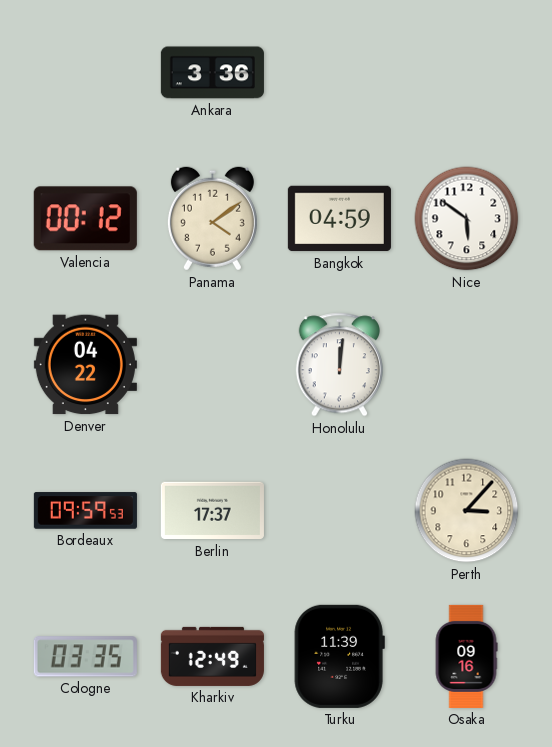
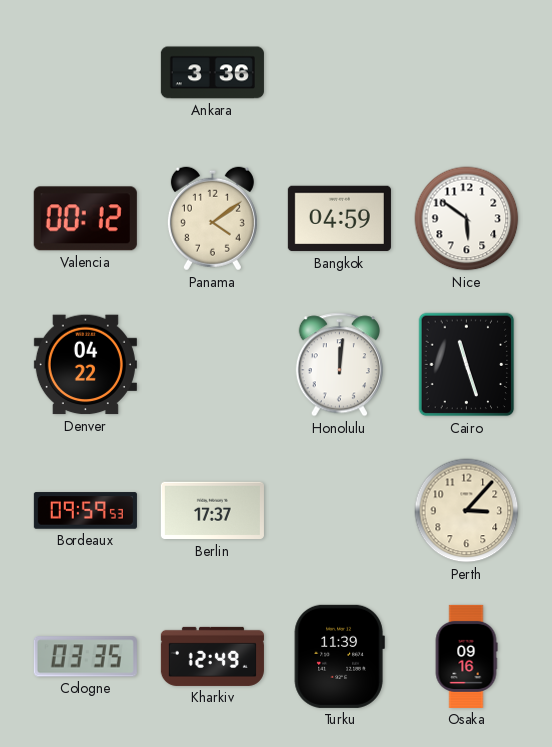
Cairo: none -> 11:27 (467, 365)
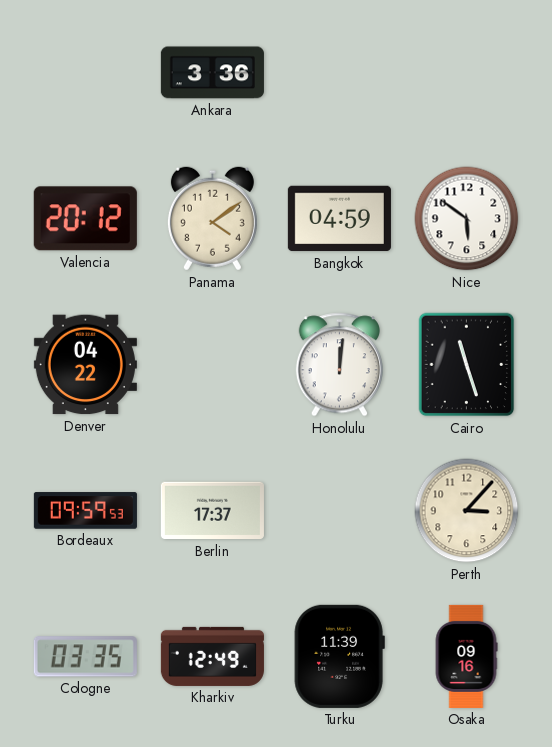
Valencia: 00:12 -> 20:12 (85, 219)
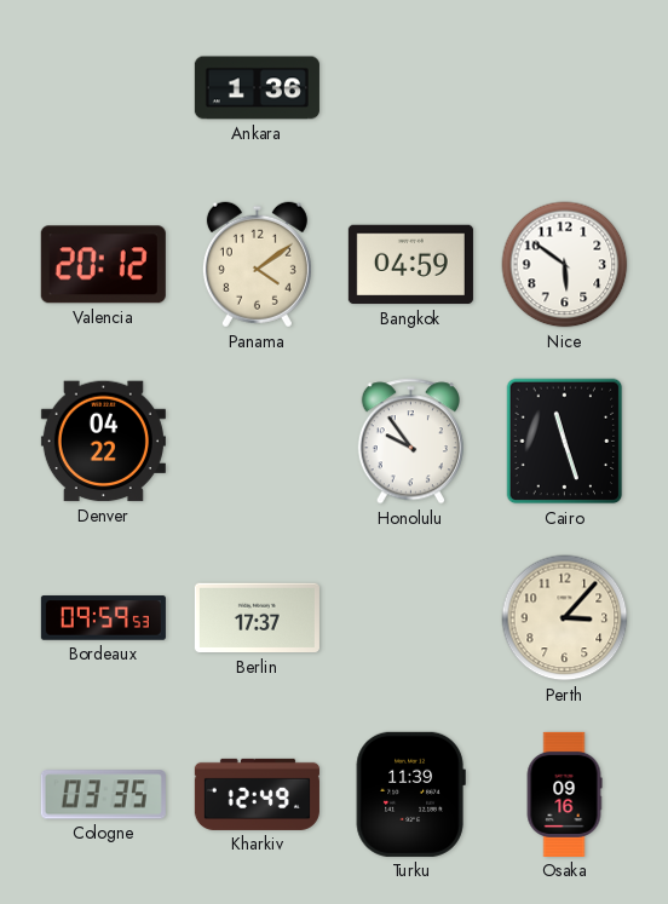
Ankara: 3:36 -> 1:36 (257, 88)
Honolulu: 12:01 -> 9:54 (410, 442)
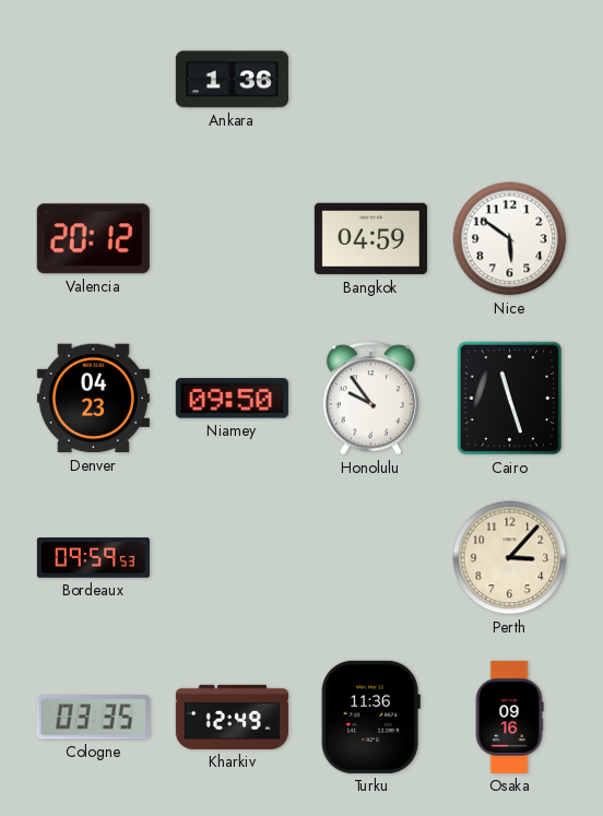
Panama: 4:09 -> none (257, 265)
Denver: 04:22 -> 04:23 (93, 399)
Niamey: none -> 09:50 (232, 399)
Berlin: 17:37 -> none (257, 618)
Turku: 11:39 -> 11:36 (370, 717)
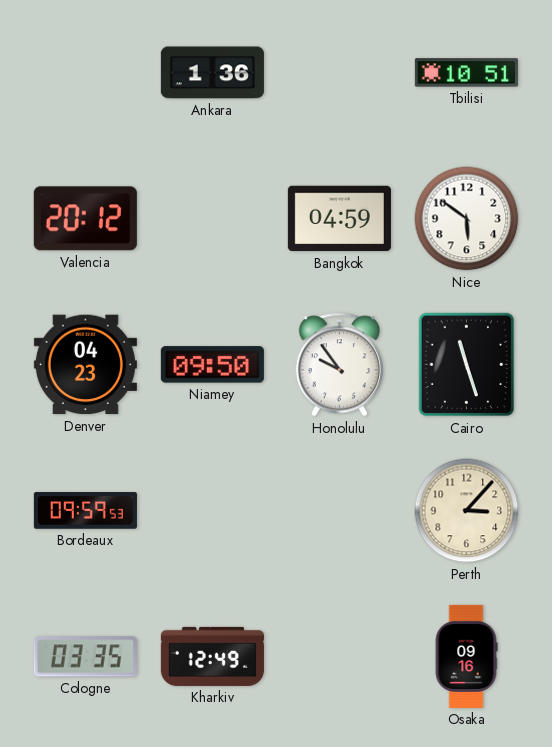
Tbilisi: none -> 10:51 (466, 73)
Turku: 11:36 -> none (370, 717)
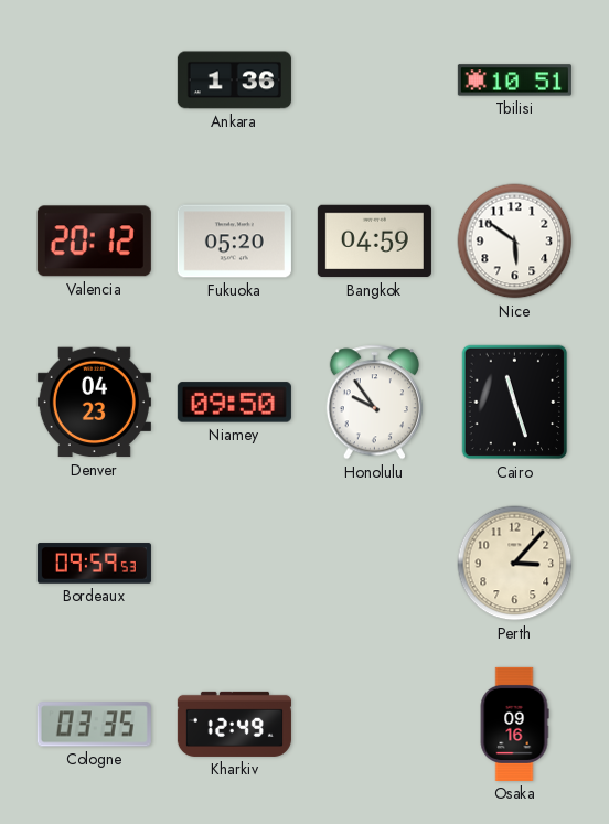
Fukuoka: none -> 05:20 (234, 242)
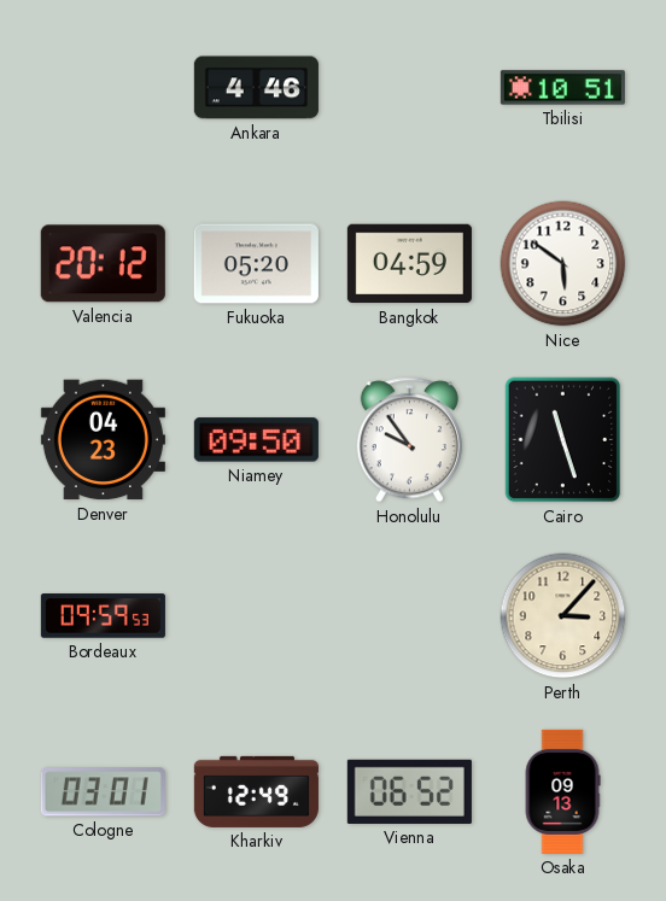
Ankara: 1:36 -> 4:46 (256, 88)
Cologne: 03:35 -> 03:01 (103, 792)
Vienna: none -> 06:52 (409, 791)
Osaka: 09:16 -> 09:13 (562, 791)
